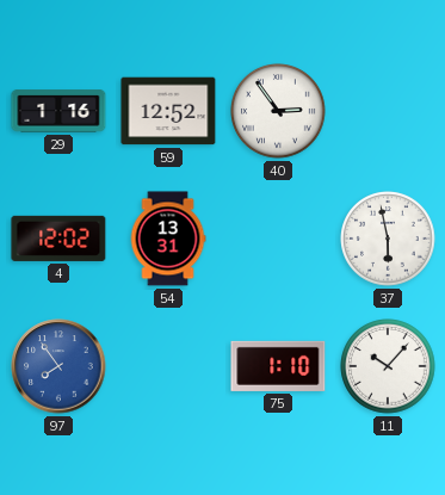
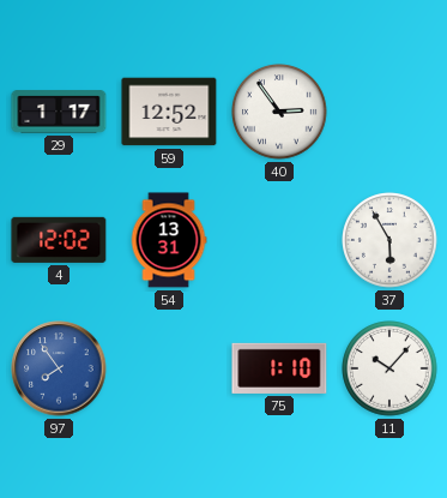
29: 1:16 -> 1:17 (59, 112)
37: 5:58 -> 5:55 (389, 240)
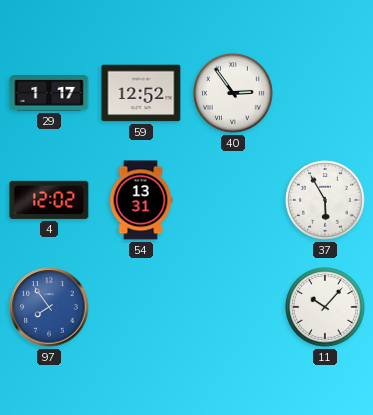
75: 1:10 -> none (279, 368)
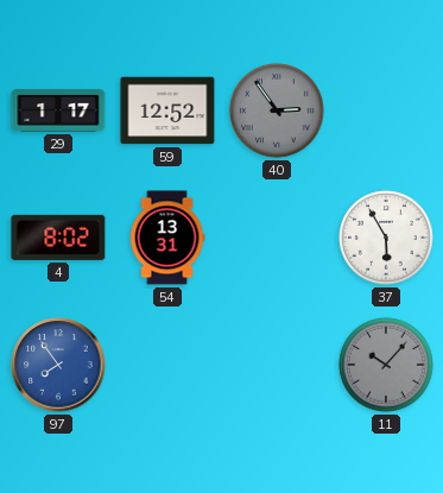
40 dial: white -> grey (277, 110)
4: 12:02 -> 8:02 (58, 238)
11 dial: white -> grey (386, 365)
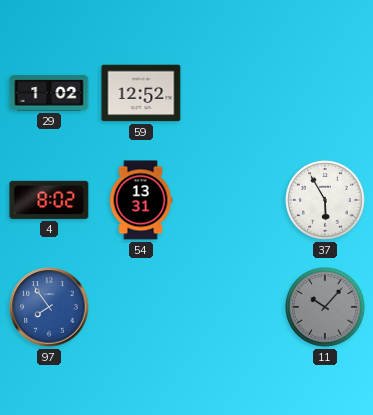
29: 1:17 -> 1:02 (49, 93)
40: 2:54 -> none (277, 110)
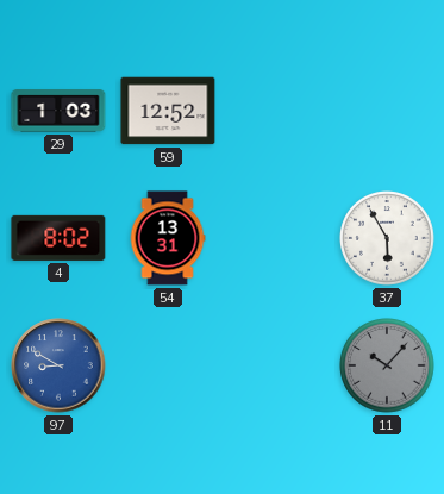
29: 1:02 -> 1:03 (58, 111)
97: 7:54 -> 8:50 (58, 365)
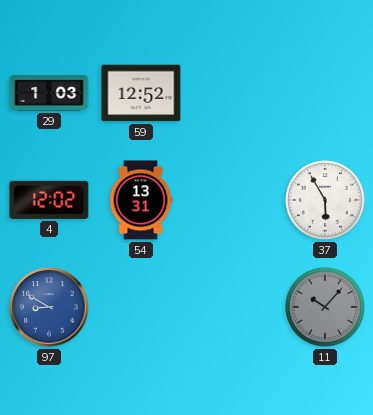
4: 8:02 -> 12:02 (49, 200)
